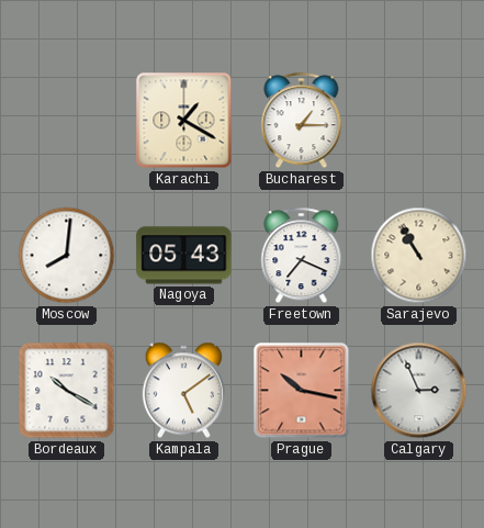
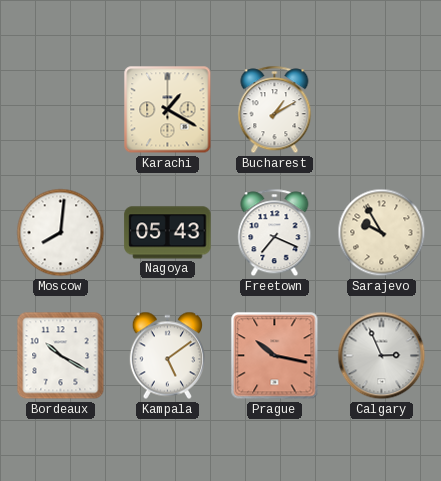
Bucharest: 1:15 -> 1:10 (275, 110)
Sarajevo: 10:55 -> 9:55 (382, 233)
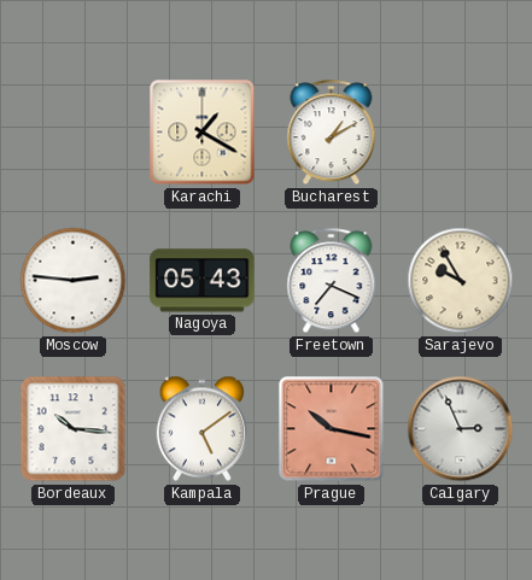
Moscow: 8:01 -> 2:46 (74, 281)
Bordeaux: 10:20 -> 10:16 (74, 429)
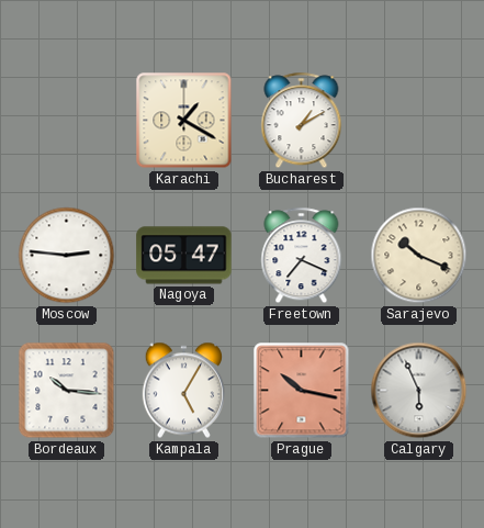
Nagoya: 05:43 -> 05:47 (184, 256)
Sarajevo: 9:55 -> 10:19 (419, 256)
Kampala: 5:09 -> 5:05 (183, 391)
Calgary: 2:56 -> 5:56 (419, 391)
